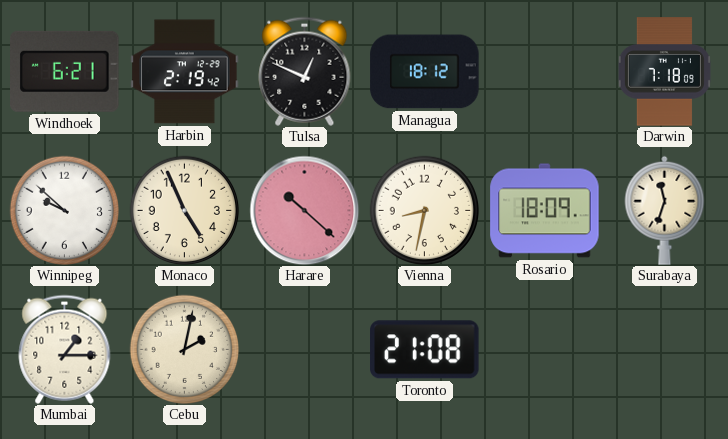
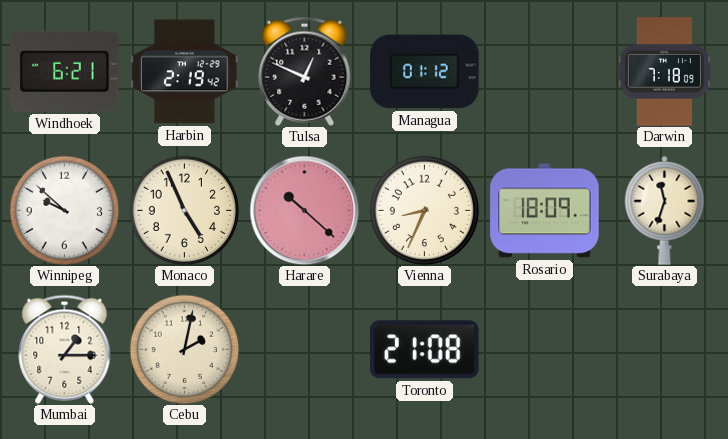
Managua: 18:12 -> 01:12 (425, 72)
Vienna: 8:32 -> 8:34 (424, 210)
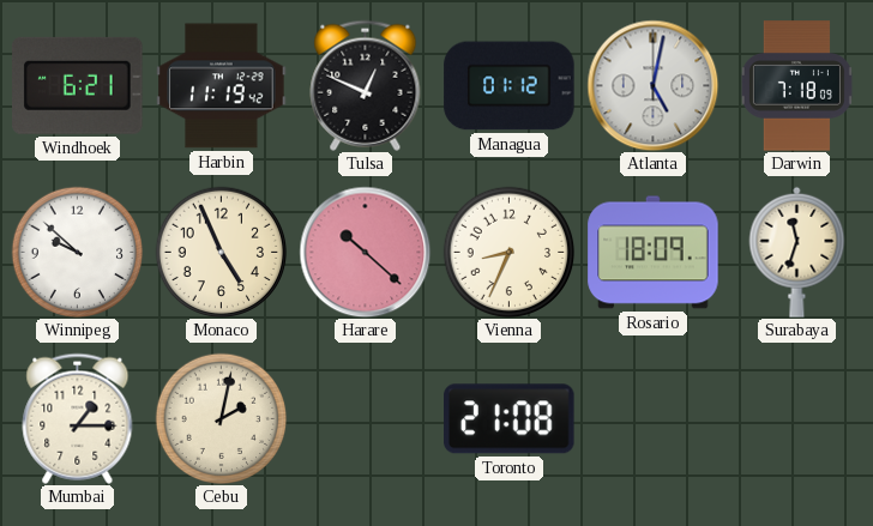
Harbin: 2:19 -> 11:19 (222, 86)
Atlanta: none -> 5:02 (652, 85)
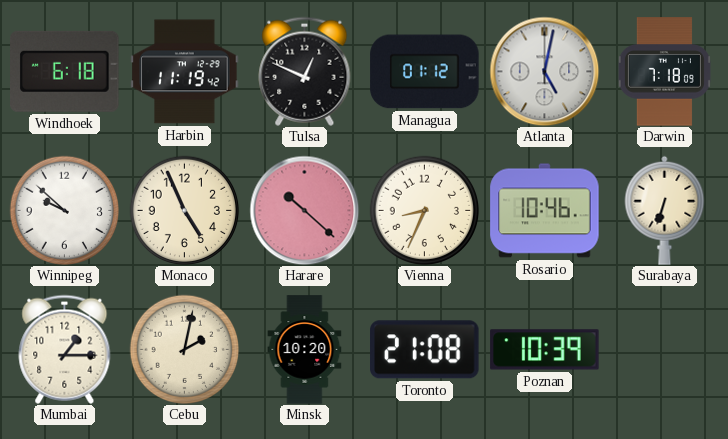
Windhoek: 6:21 -> 6:18 (65, 71)
Rosario: 18:09 -> 10:46 (545, 211)
Surabaya: 11:33 -> 6:33 (665, 210)
Minsk: none -> 10:20 (305, 350)
Poznan: none -> 10:39 (545, 350)
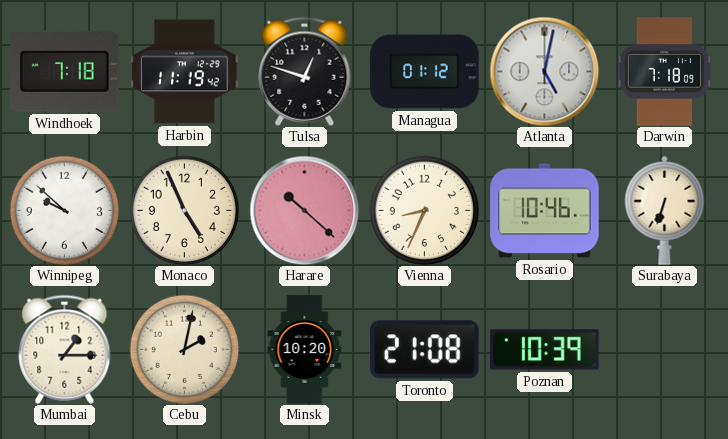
Windhoek: 6:18 -> 7:18 (65, 71)
Tulsa: 12:49 -> 12:48 (305, 71)
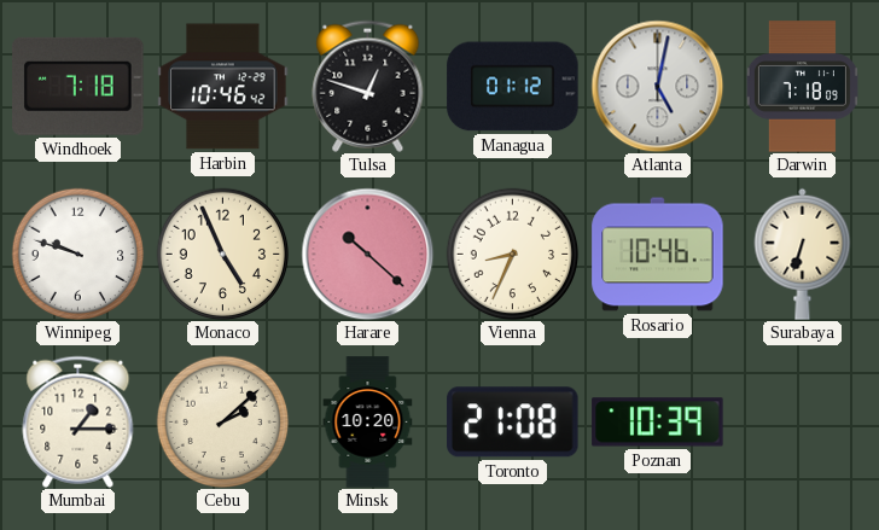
Harbin: 11:19 -> 10:46 (223, 87)
Winnipeg: 9:52 -> 9:48 (77, 254)
Cebu: 2:02 -> 2:08 (222, 421)
